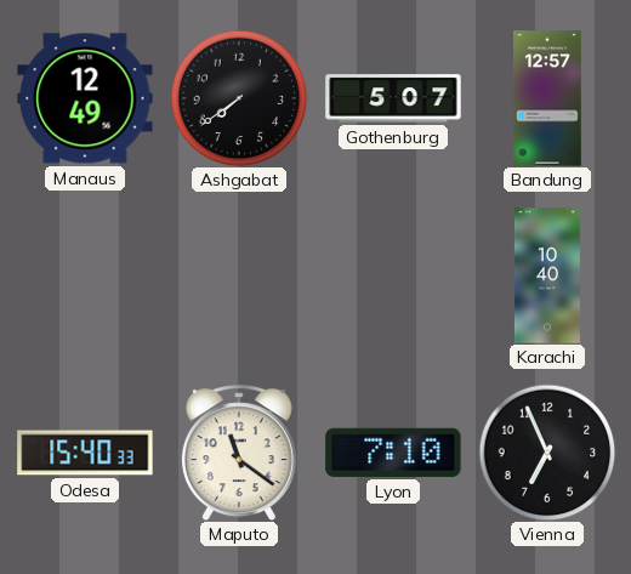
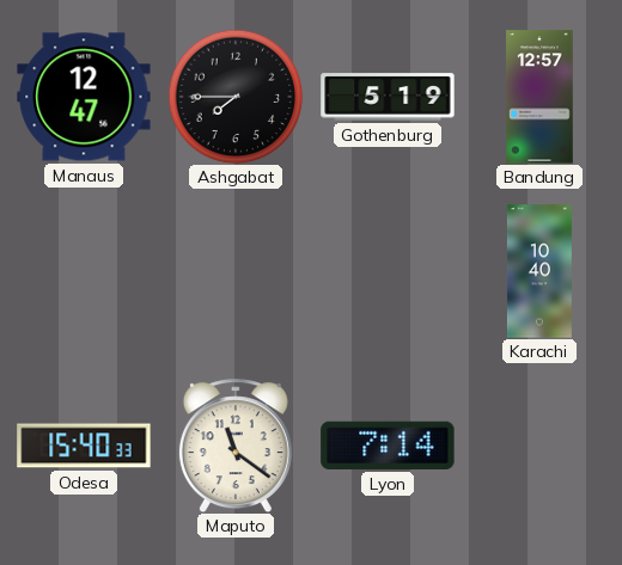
Manaus: 12:49 -> 12:47 (84, 97)
Ashgabat: 7:39 -> 7:45 (236, 97)
Gothenburg: 5:07 -> 5:19 (388, 97)
Lyon: 7:10 -> 7:14 (388, 446)
Vienna: 6:56 -> none (547, 453)
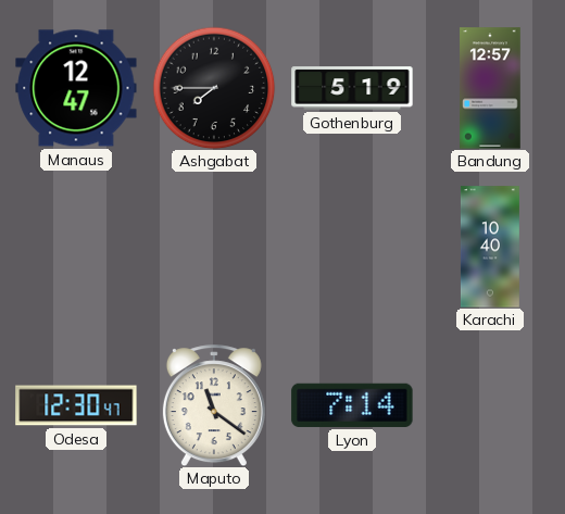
Odesa: 15:40 -> 12:30 (76, 405)
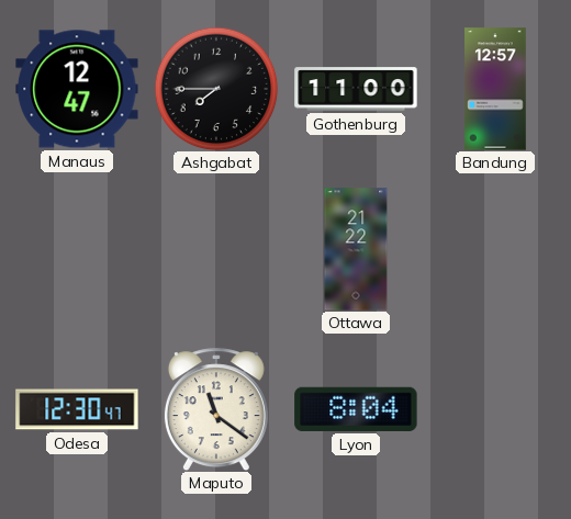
Gothenburg: 5:19 -> 11:00 (356, 89)
Ottawa: none -> 21:22 (356, 249)
Karachi: 10:40 -> none (490, 247)
Lyon: 7:14 -> 8:04 (356, 409)
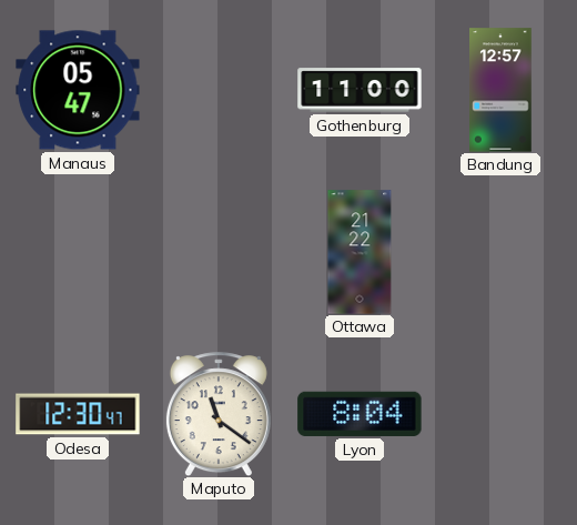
Manaus: 12:47 -> 05:47 (78, 90)
Ashgabat: 7:45 -> none (216, 89)
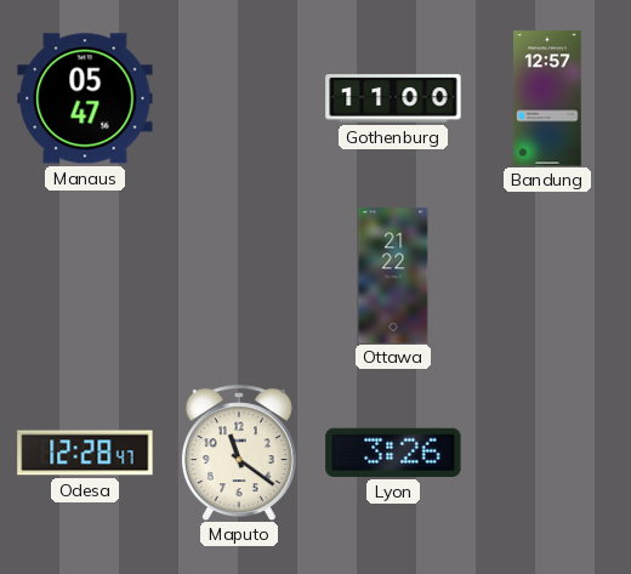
Odesa: 12:30 -> 12:28 (85, 453)
Lyon: 8:04 -> 3:26 (393, 453)
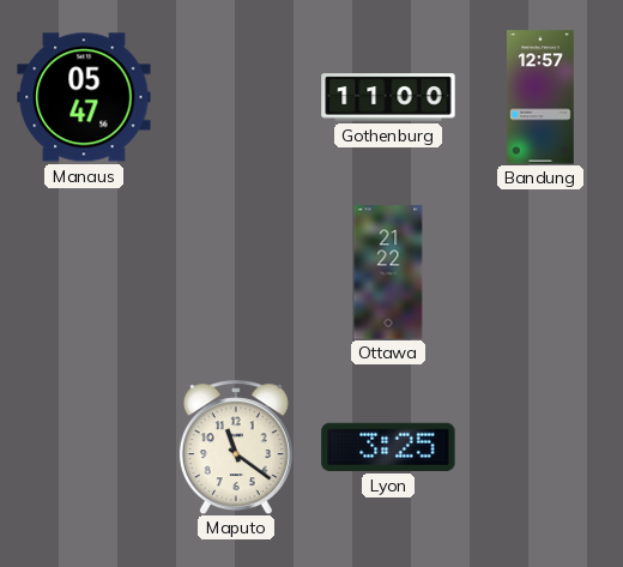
Odesa: 12:28 -> none (85, 453)
Lyon: 3:26 -> 3:25 (388, 447)
